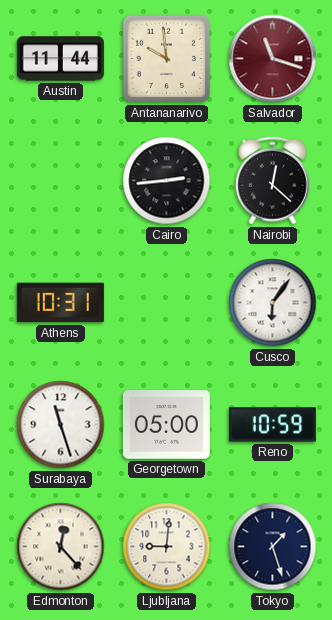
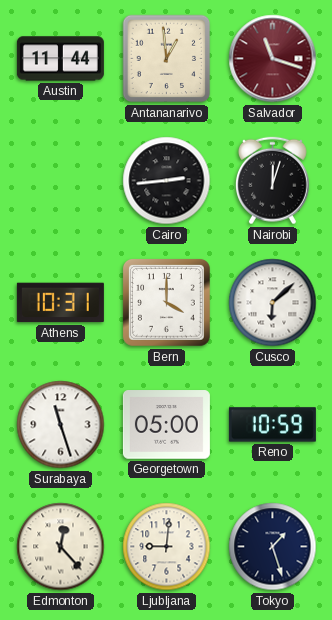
Antananarivo: 9:59 -> 12:59 (167, 59)
Nairobi: 12:22 -> 12:03 (272, 181)
Bern: none -> 4:00 (166, 302)
Cusco: 6:06 -> 6:08 (273, 303)
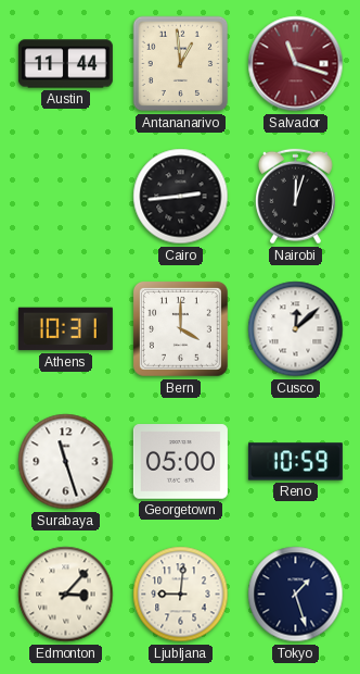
Cusco: 6:08 -> 12:08 (296, 329)
Edmonton: 12:23 -> 3:07 (66, 595)
